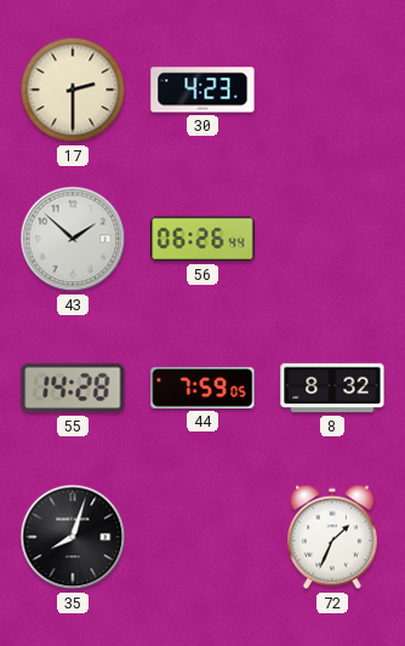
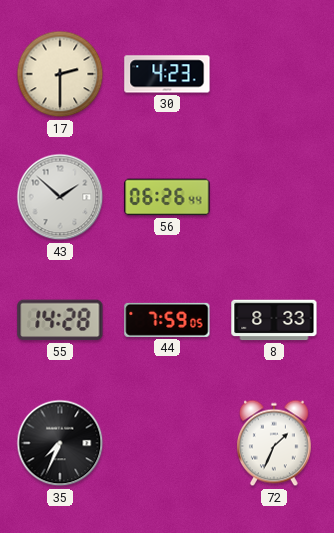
8: 8:32 -> 8:33 (274, 320)
35: 8:03 -> 7:34 (60, 443)
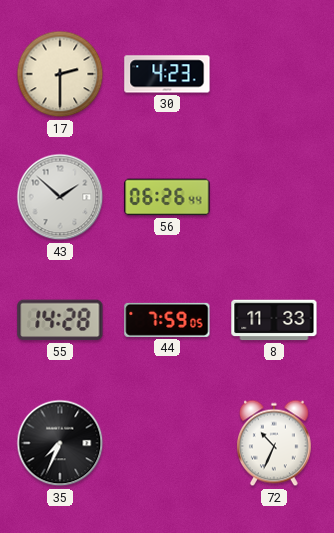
8: 8:33 -> 11:33 (274, 320)
72: 1:34 -> 10:34 (274, 443)
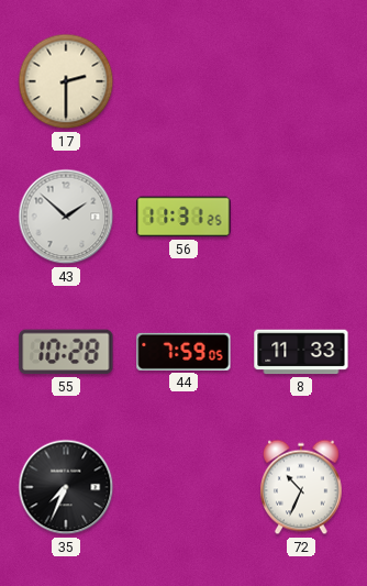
30: 4:23 -> none (167, 74)
56: 06:26 -> 11:31 (183, 217)
55: 14:28 -> 10:28 (66, 352)
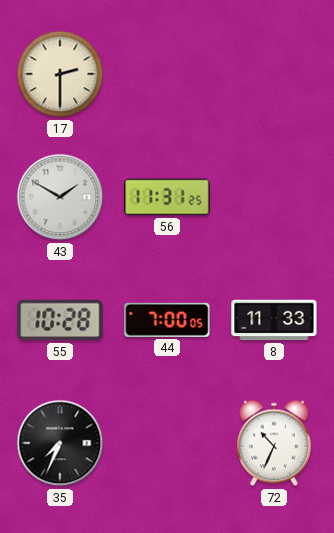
43: 1:52 -> 1:50 (60, 197)
44: 7:59 -> 7:00 (167, 320)
